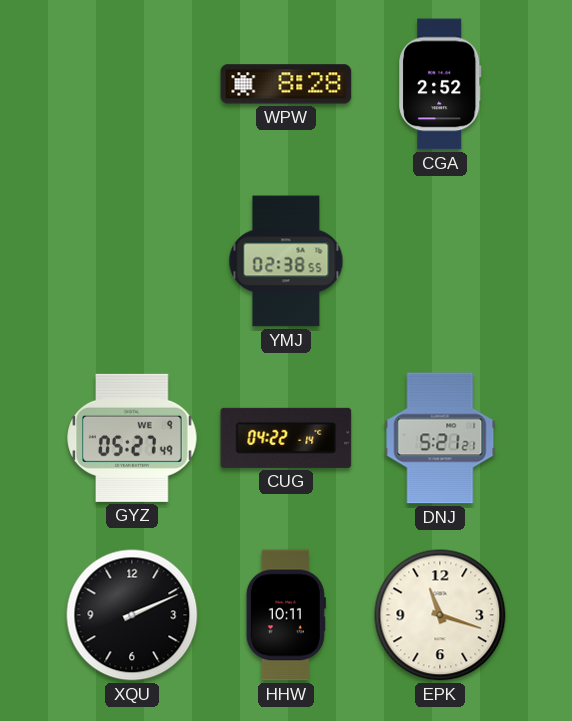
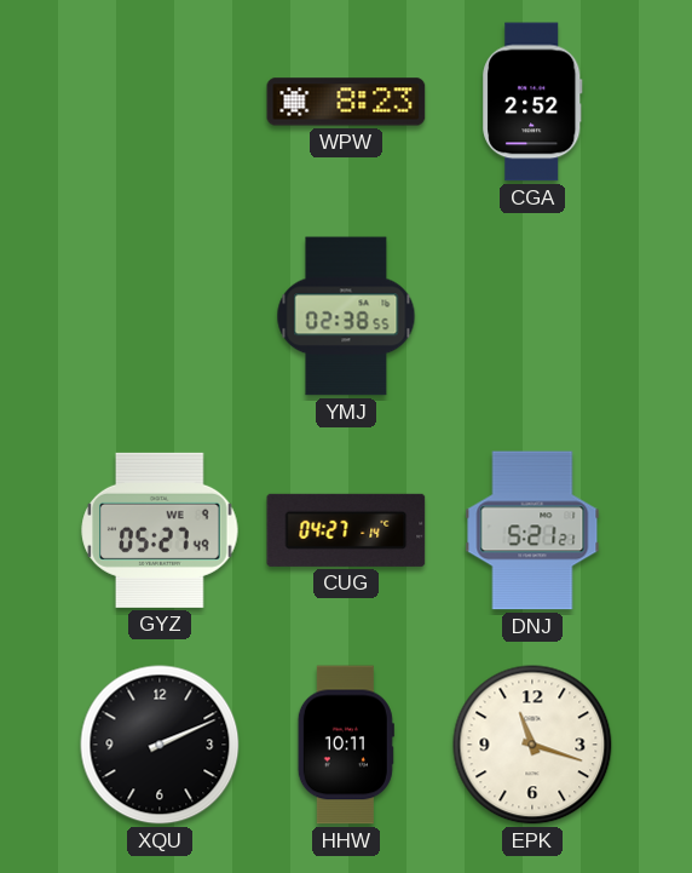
WPW: 8:28 -> 8:23 (346, 102)
CUG: 04:22 -> 04:27 (346, 530)
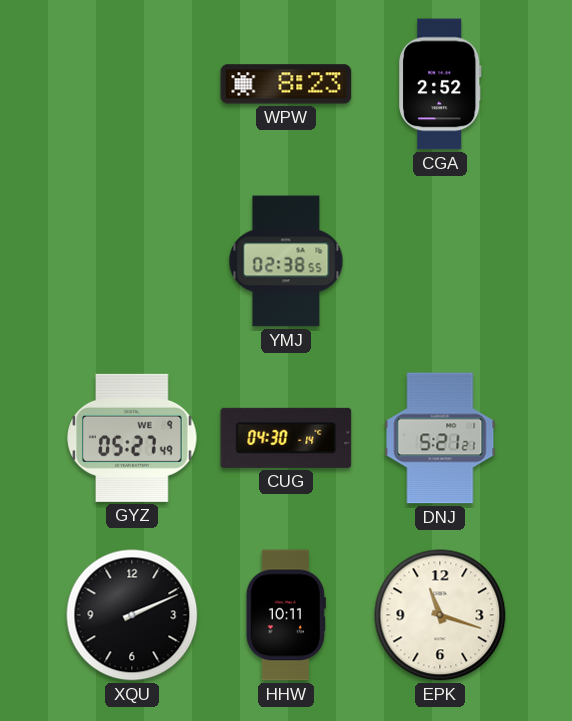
CUG: 04:27 -> 04:30 (286, 438)
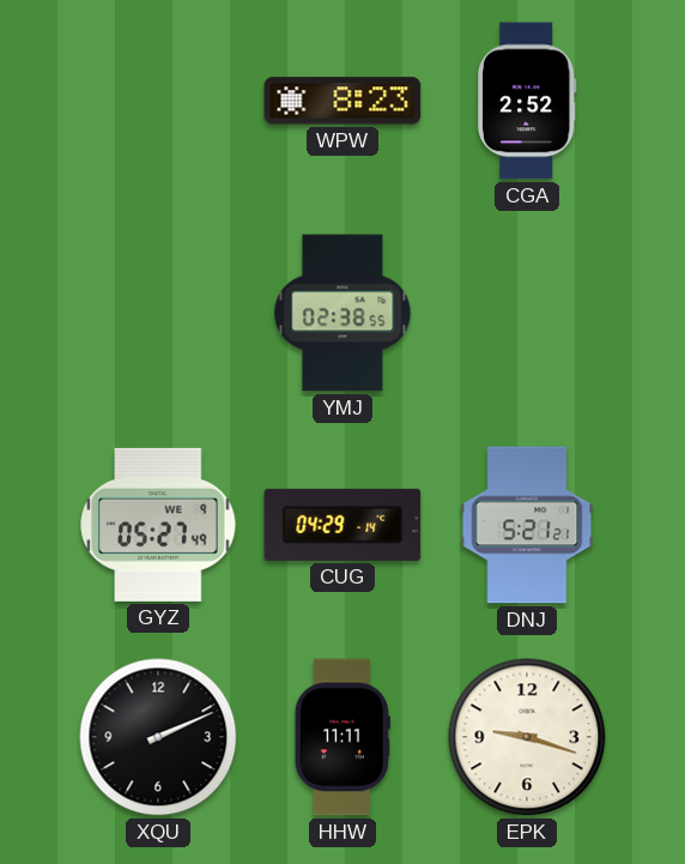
CUG: 04:30 -> 04:29 (342, 525)
HHW: 10:11 -> 11:11 (342, 737)
EPK: 11:18 -> 9:18 (527, 737)
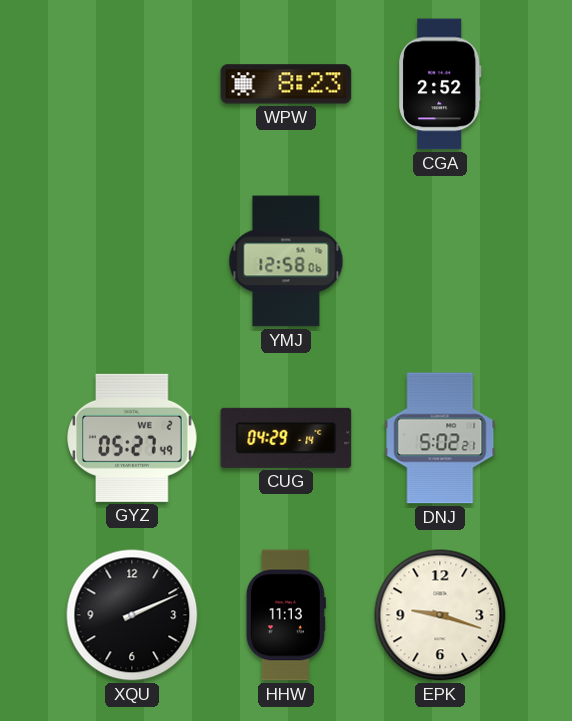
YMJ: 02:38 -> 12:58 (286, 261)
GYZ date: WE 9 -> WE 2 (132, 438)
DNJ: 5:21 -> 5:02 (440, 438)
HHW: 11:11 -> 11:13 (286, 615)
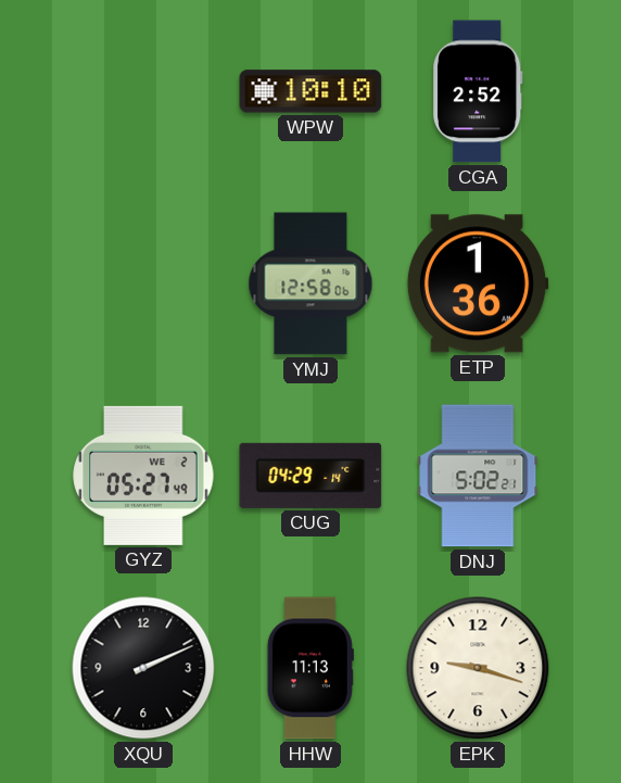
WPW: 8:23 -> 10:10 (310, 91)
ETP: none -> 1:36 (478, 283)
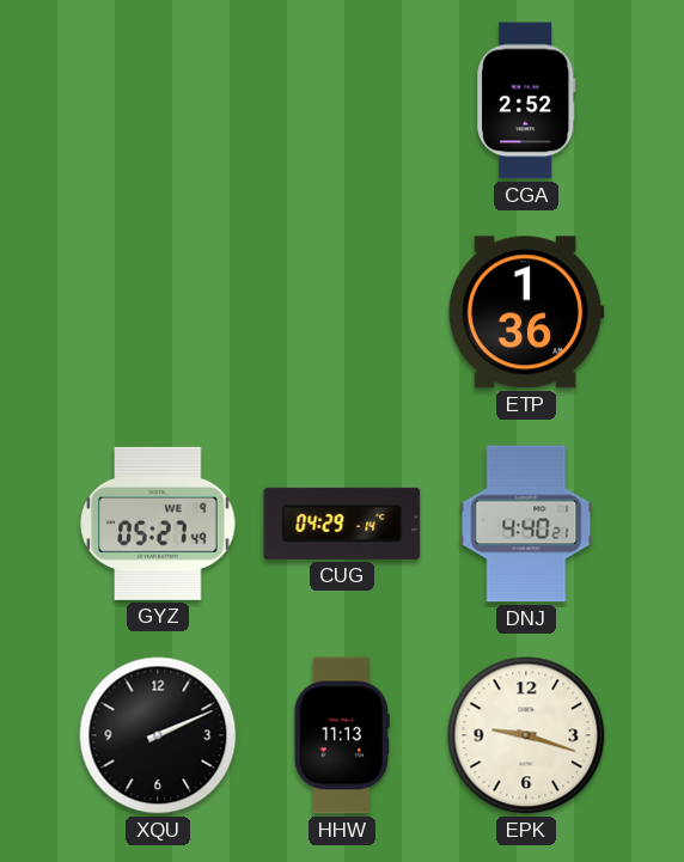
WPW: 10:10 -> none (310, 91)
YMJ: 12:58 -> none (310, 283)
GYZ date: WE 2 -> WE 9 (158, 524)
DNJ: 5:02 -> 4:40 (526, 524)
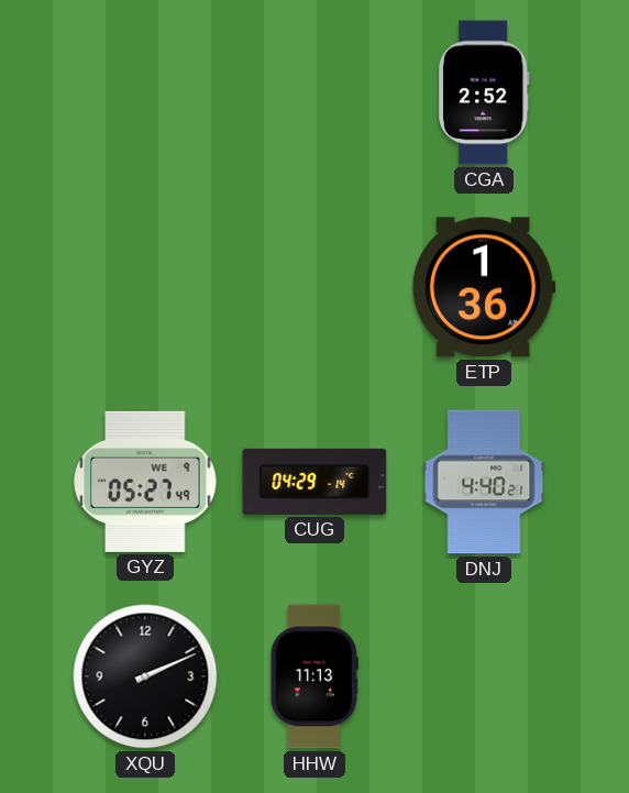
EPK: 9:18 -> none (526, 735)
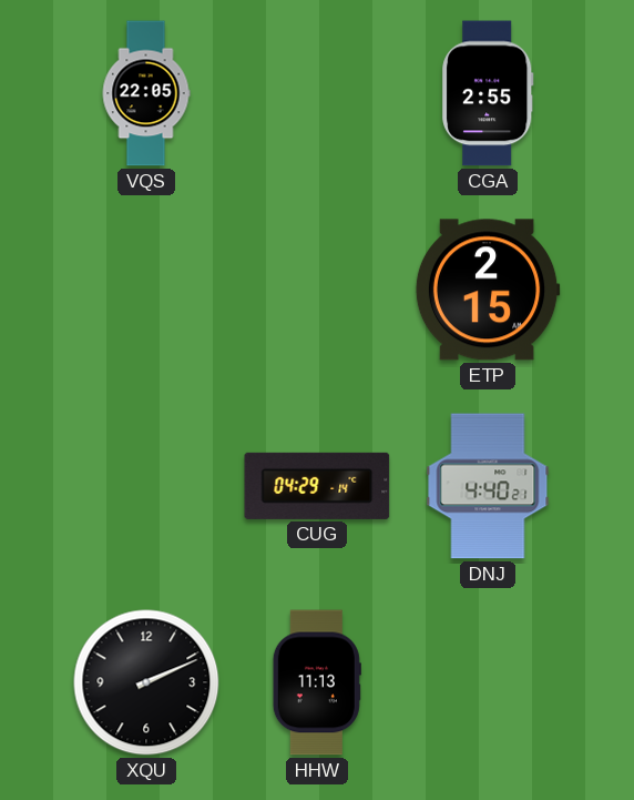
VQS: none -> 22:05 (146, 93)
CGA: 2:52 -> 2:55 (488, 93)
ETP: 1:36 -> 2:15 (488, 290)
GYZ: 05:27 -> none (145, 482)
